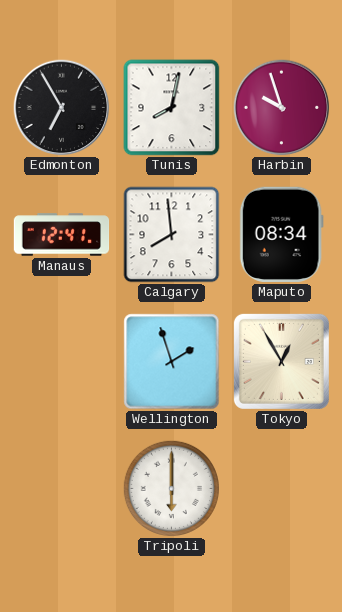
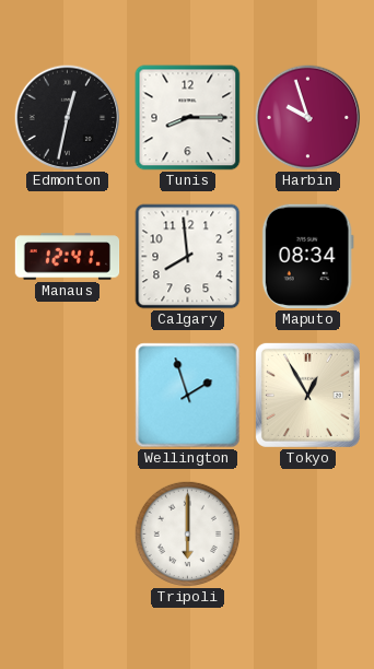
Edmonton: 6:55 -> 12:32 (68, 118)
Tunis: 8:02 -> 8:15 (188, 118)
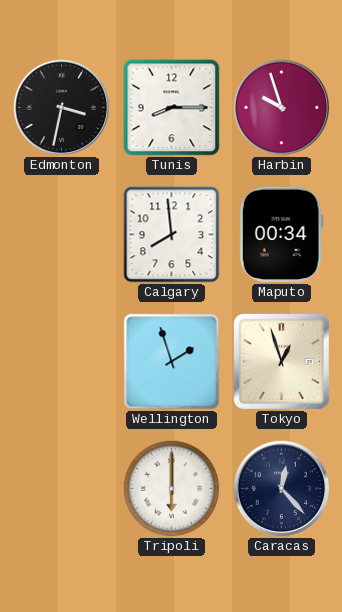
Edmonton: 12:32 -> 3:32 (62, 108)
Manaus: 12:41 -> none (68, 257)
Maputo: 08:34 -> 00:34 (281, 234)
Tokyo: 12:55 -> 12:57 (281, 361)
Caracas: none -> 12:23 (282, 489)
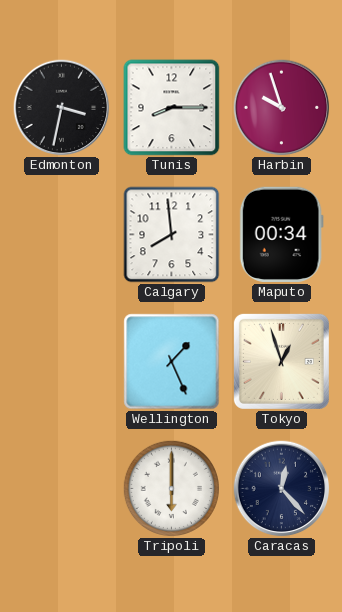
Wellington: 1:57 -> 1:26 (172, 362)
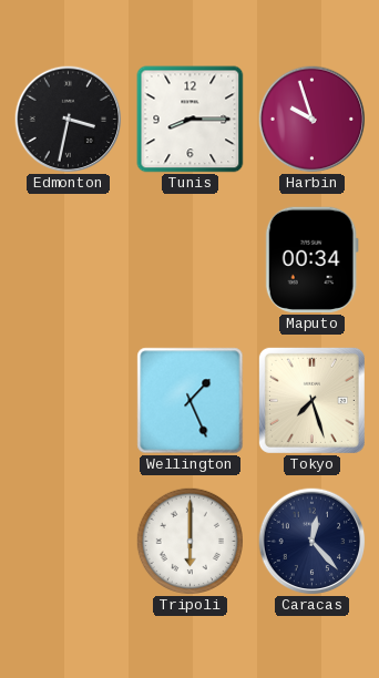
Calgary: 7:59 -> none (172, 235)
Tokyo: 12:57 -> 7:27 (311, 400)
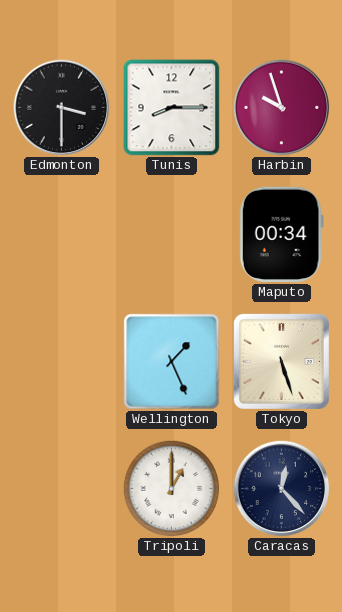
Edmonton: 3:32 -> 3:30 (62, 108)
Tokyo: 7:27 -> 5:27 (281, 361)
Tripoli: 6:00 -> 1:00 (171, 488)
